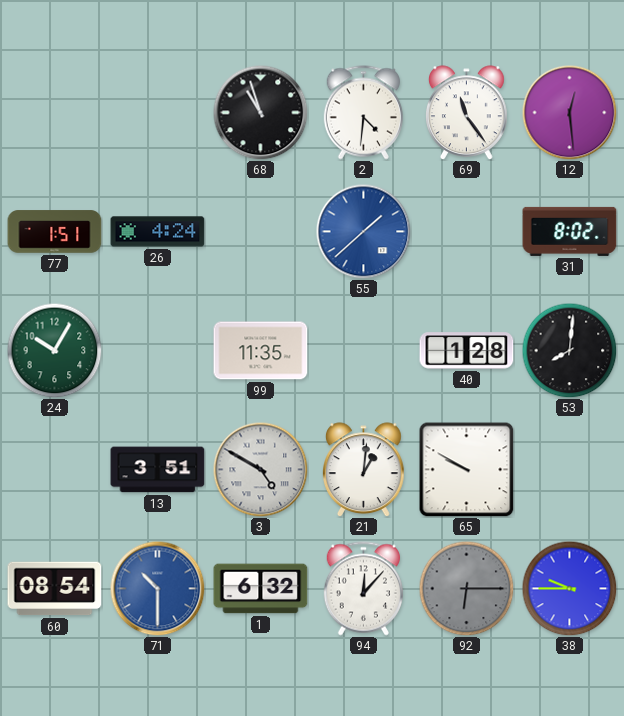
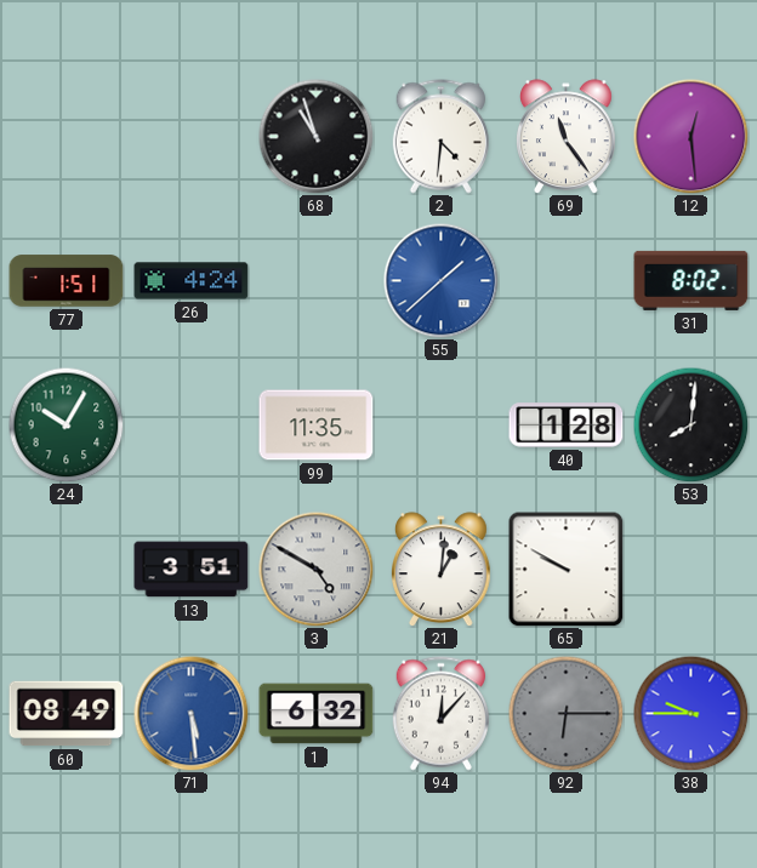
60: 08:54 -> 08:49 (67, 714)
71: 10:30 -> 5:29 (190, 713)
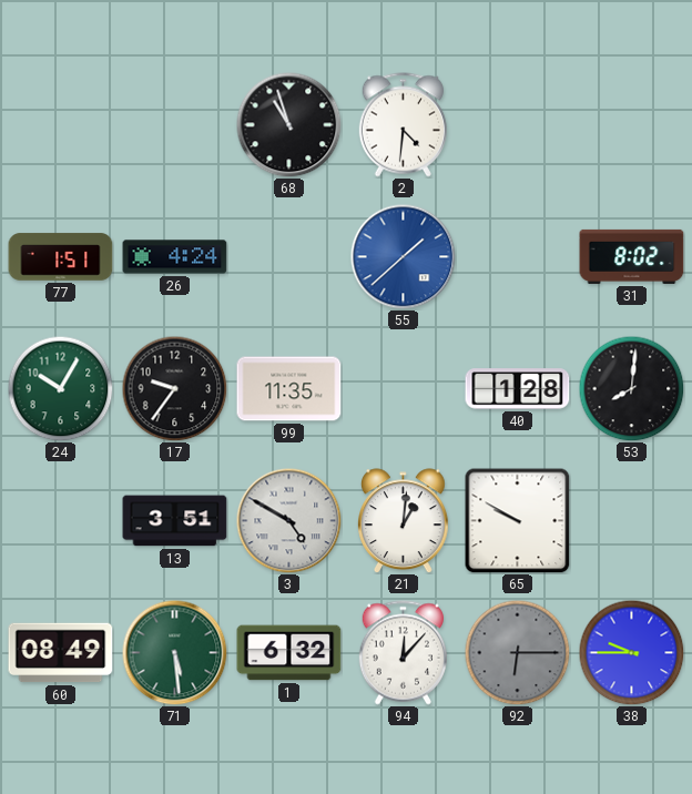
69: 11:24 -> none (567, 137)
12: 12:29 -> none (690, 136)
17: none -> 9:36 (174, 388)
71 dial: blue -> green (174, 652)
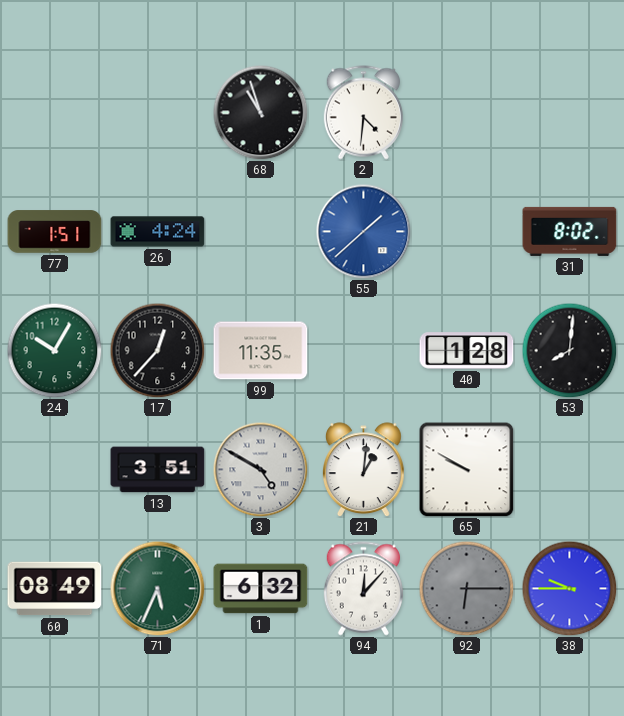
17: 9:36 -> 12:37 (157, 350)
71: 5:29 -> 5:34 (157, 588)
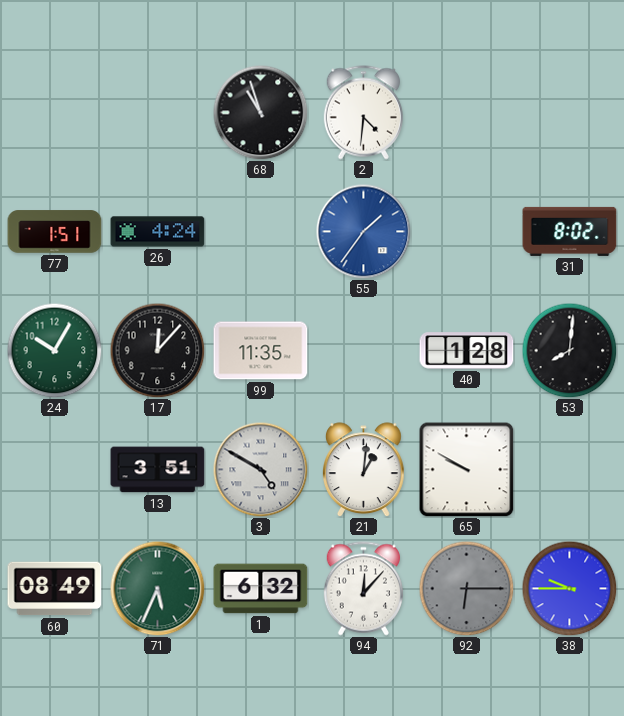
55: 1:38 -> 1:36 (363, 231)
17: 12:37 -> 12:07 (157, 350)
